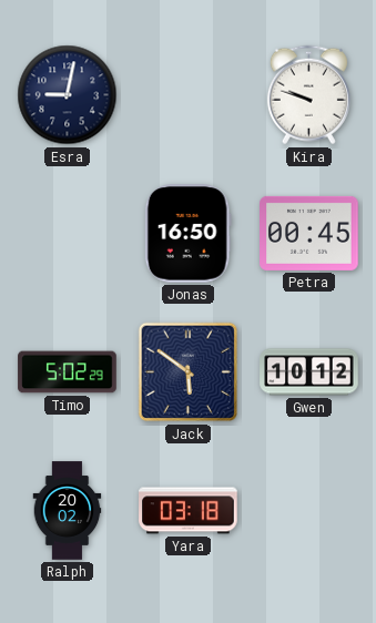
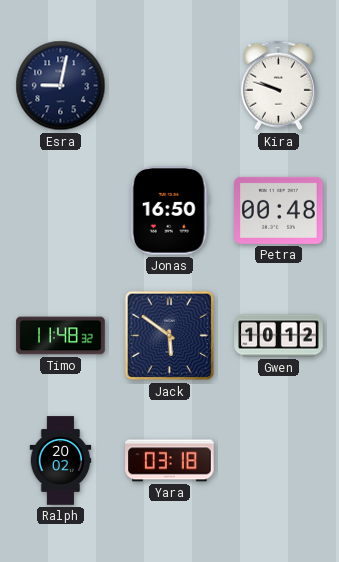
Petra: 00:45 -> 00:48 (279, 210)
Timo: 5:02 -> 11:48 (61, 336)
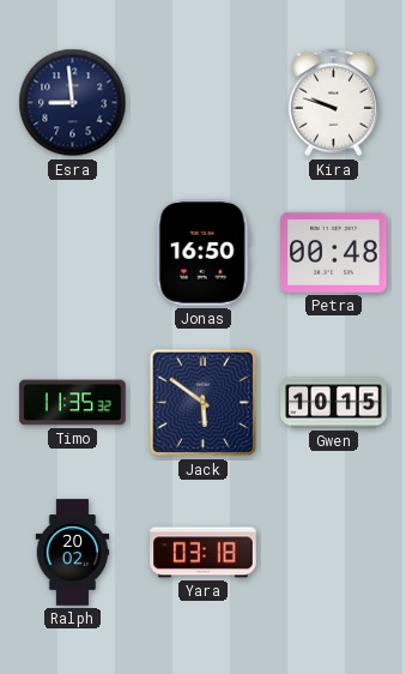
Esra: 9:02 -> 8:59 (73, 103)
Timo: 11:48 -> 11:35 (73, 403)
Gwen: 10:12 -> 10:15 (334, 403)
